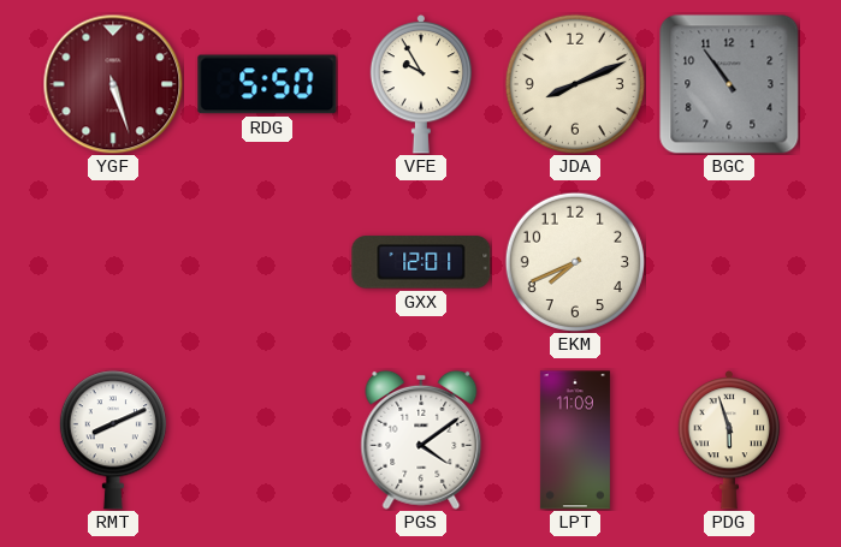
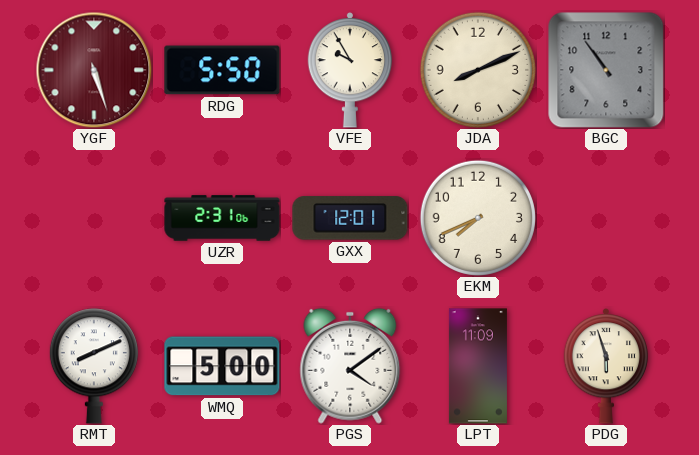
UZR: none -> 2:31 (222, 218)
WMQ: none -> 5:00 (222, 366)
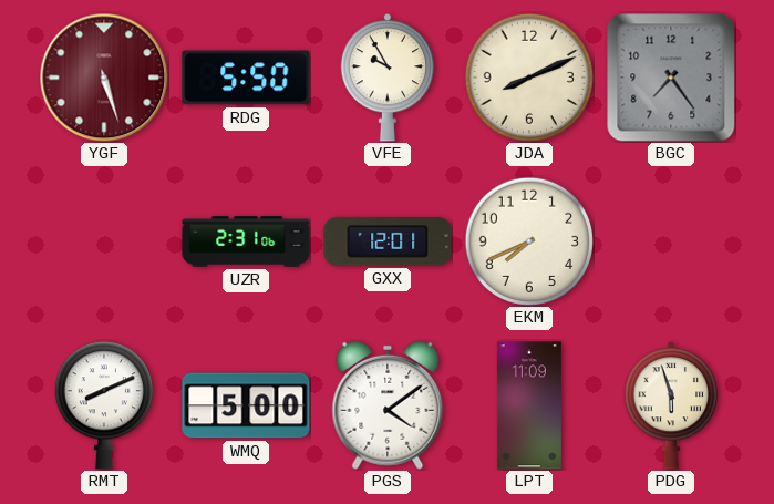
BGC: 10:54 -> 7:24 (671, 78)
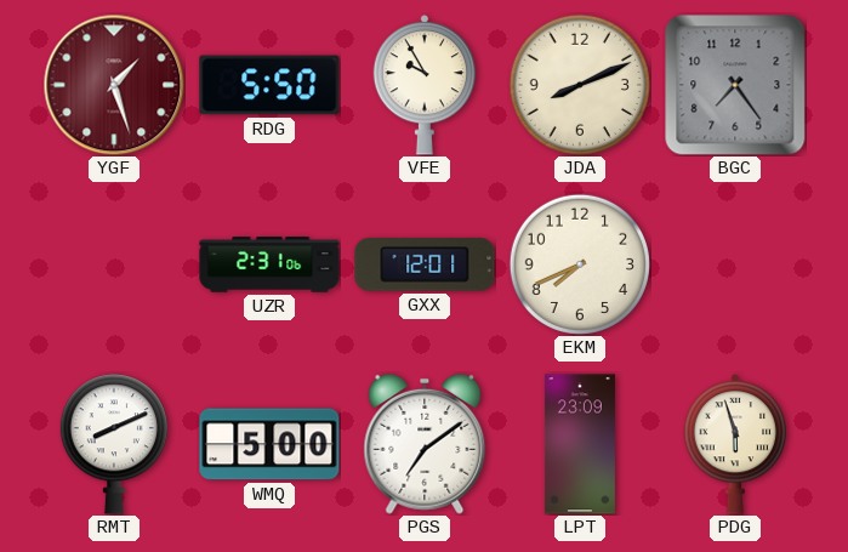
YGF: 5:27 -> 1:27 (114, 85)
PGS: 4:09 -> 7:09 (425, 444)
LPT: 11:09 -> 23:09 (580, 444)
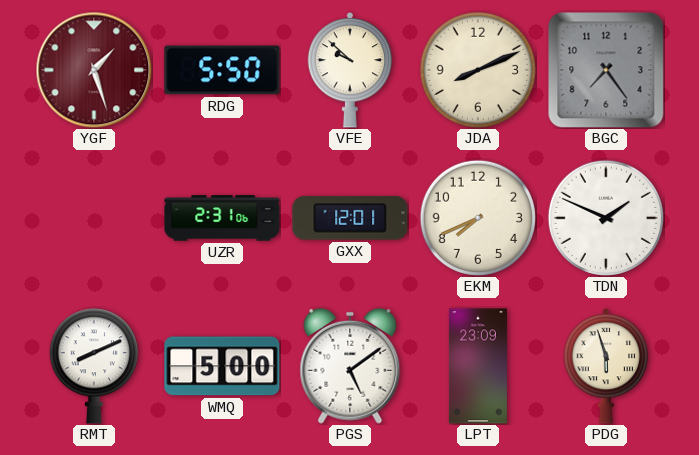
VFE: 9:55 -> 9:52 (350, 71)
TDN: none -> 1:49 (606, 218)
PGS: 7:09 -> 5:09 (350, 366)
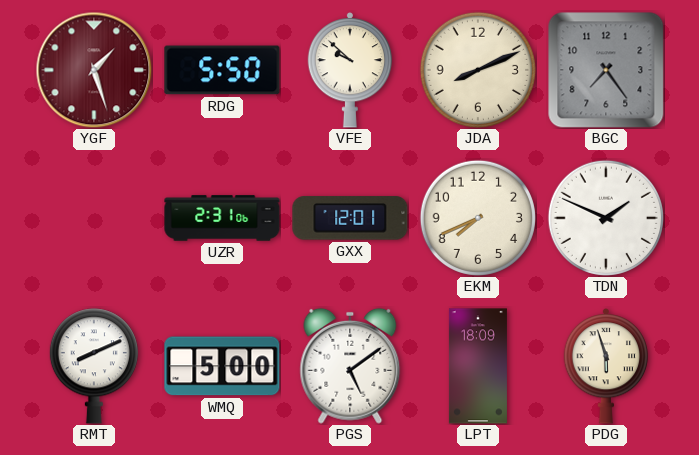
LPT: 23:09 -> 18:09 (478, 366)
